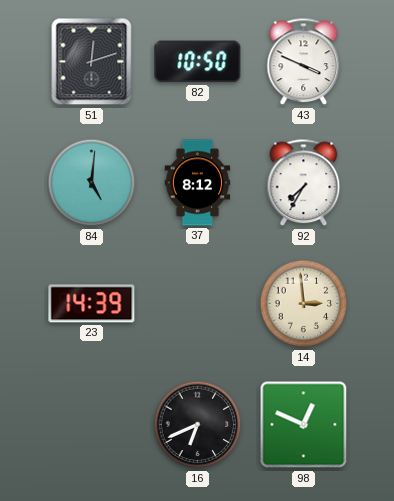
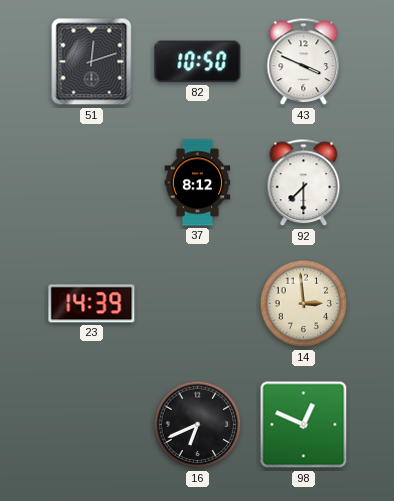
84: 5:01 -> none (92, 183)
92: 7:35 -> 7:30 (304, 183)
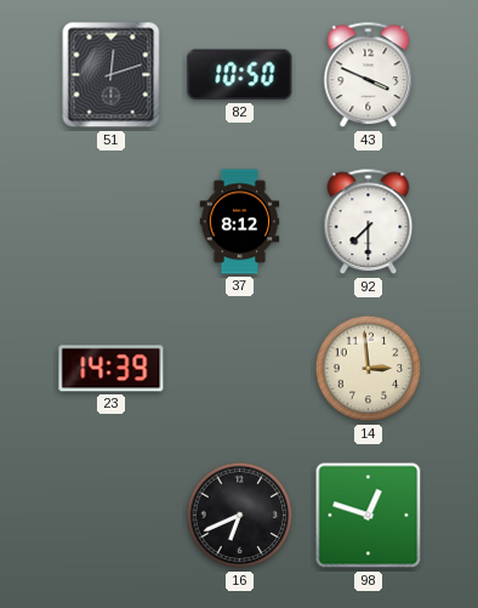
98: 12:49 -> 12:48 (369, 516)
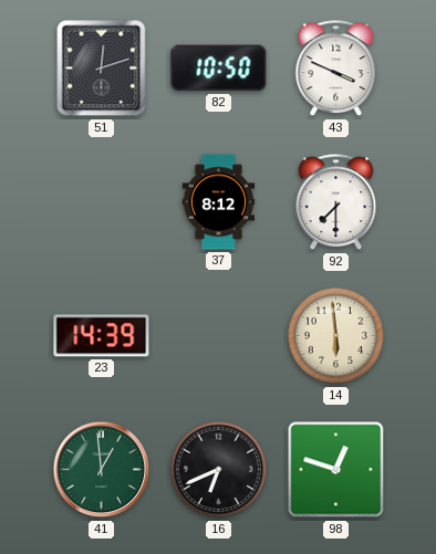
14: 2:59 -> 5:59 (336, 336)
41: none -> 12:59 (102, 470)
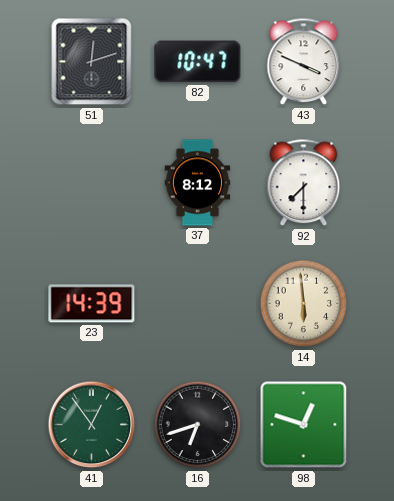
82: 10:50 -> 10:47 (198, 62)
41: 12:59 -> 12:54 (92, 425)
16: 6:41 -> 6:42 (198, 425)
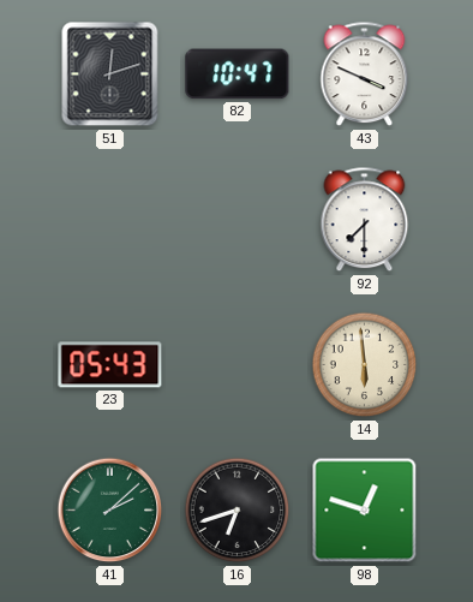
37: 8:12 -> none (198, 183)
23: 14:39 -> 05:43 (110, 365)
41: 12:54 -> 2:08 (110, 511)
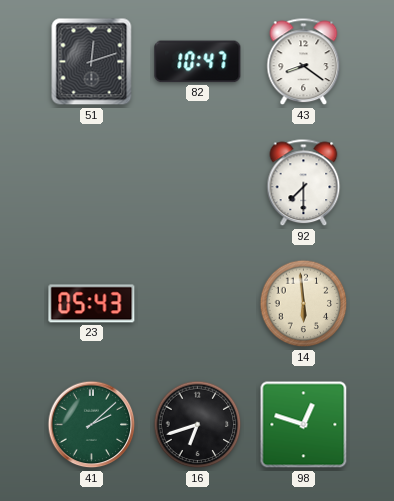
43: 3:49 -> 8:21 (304, 62)
